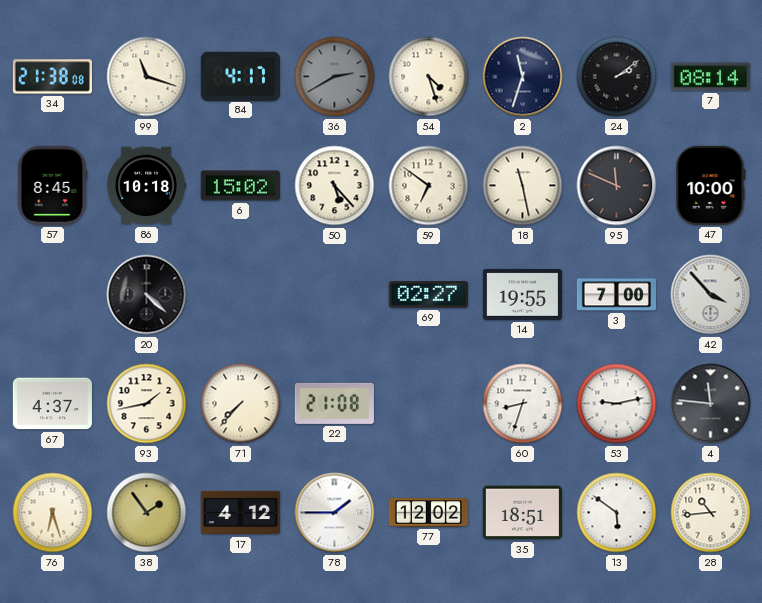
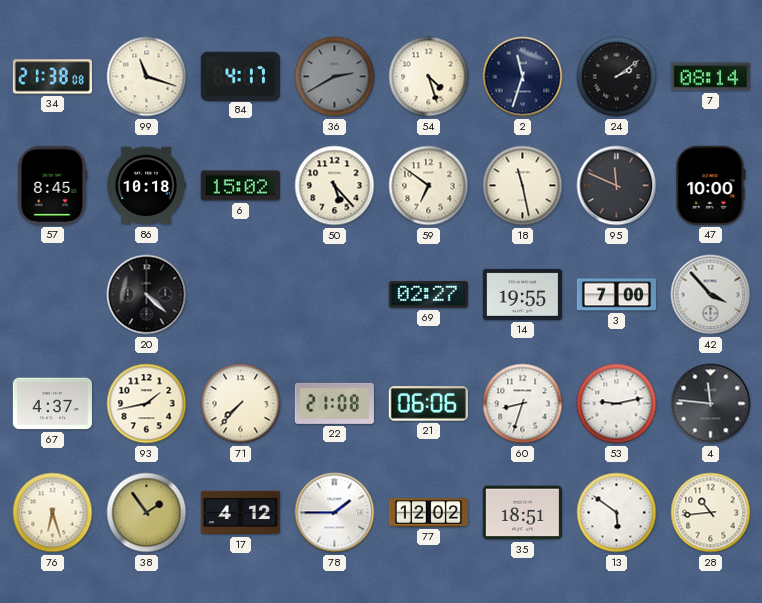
21: none -> 06:06 (428, 404)
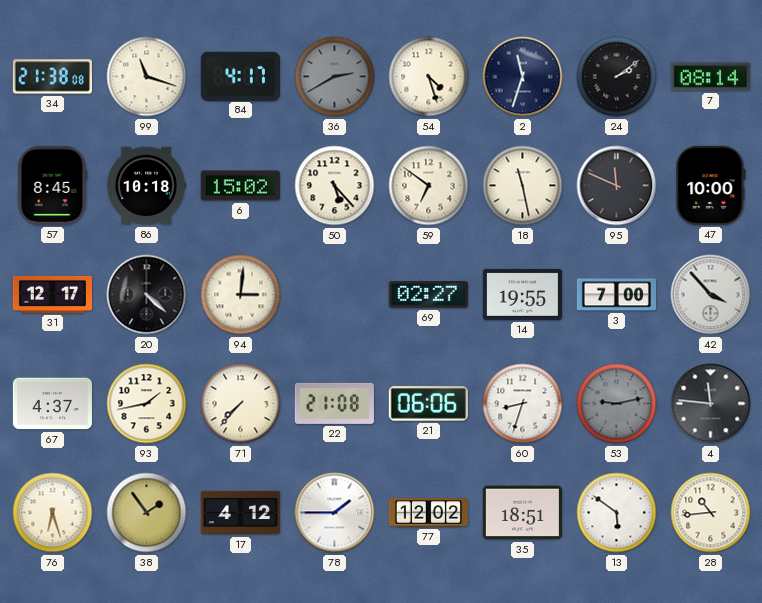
31: none -> 12:17 (52, 294)
94: none -> 3:01 (241, 295)
53 dial: white -> grey (617, 404)
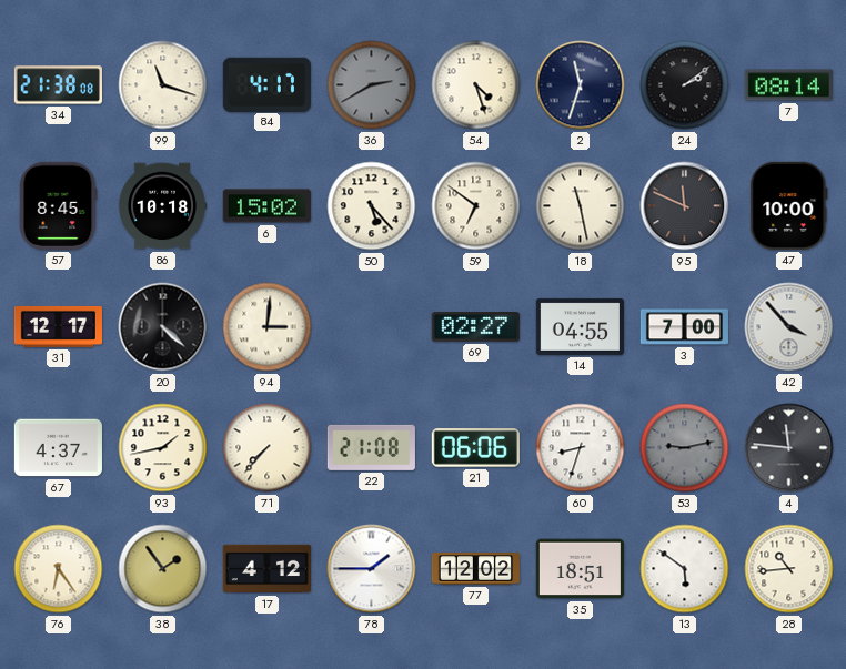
14: 19:55 -> 04:55 (580, 326)
76: 6:27 -> 6:24 (59, 569)
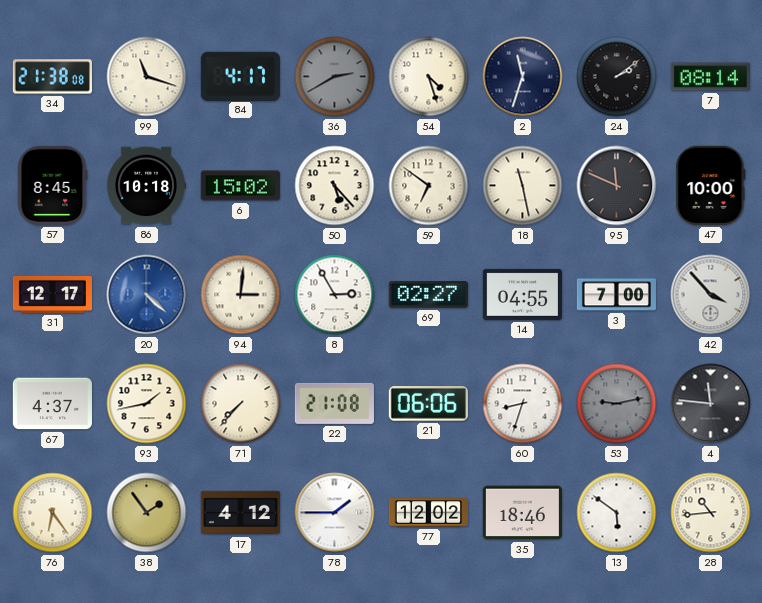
20 dial: black -> blue (147, 295)
8: none -> 2:55 (335, 295)
35: 18:51 -> 18:46 (522, 513)
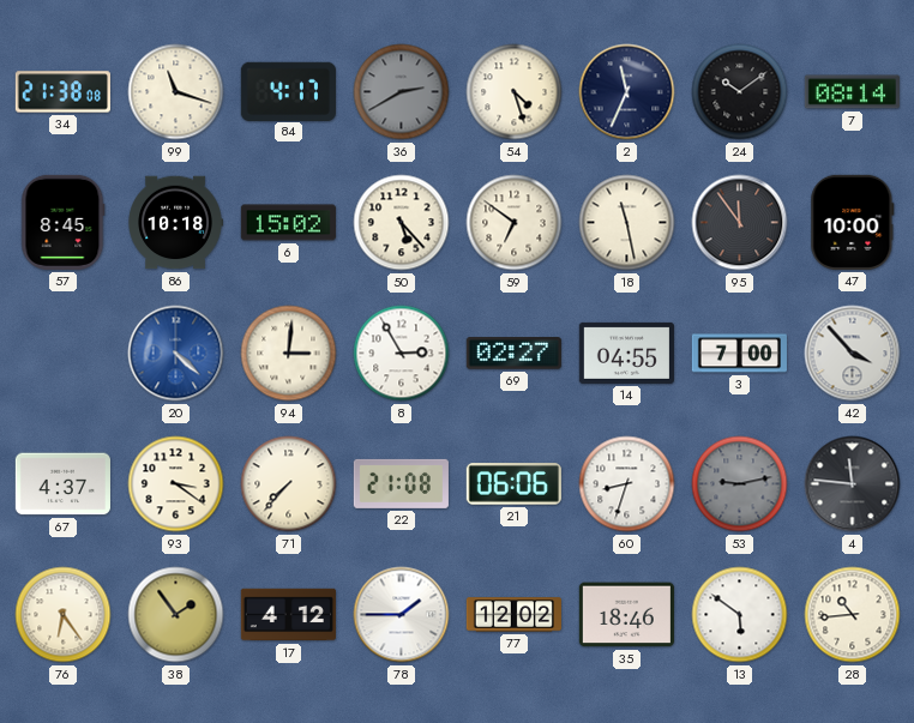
2: 11:33 -> 11:34 (627, 92)
24: 2:09 -> 10:09 (740, 92)
95: 11:49 -> 11:54 (740, 223)
31: 12:17 -> none (52, 294)
93: 1:43 -> 3:21 (176, 484)
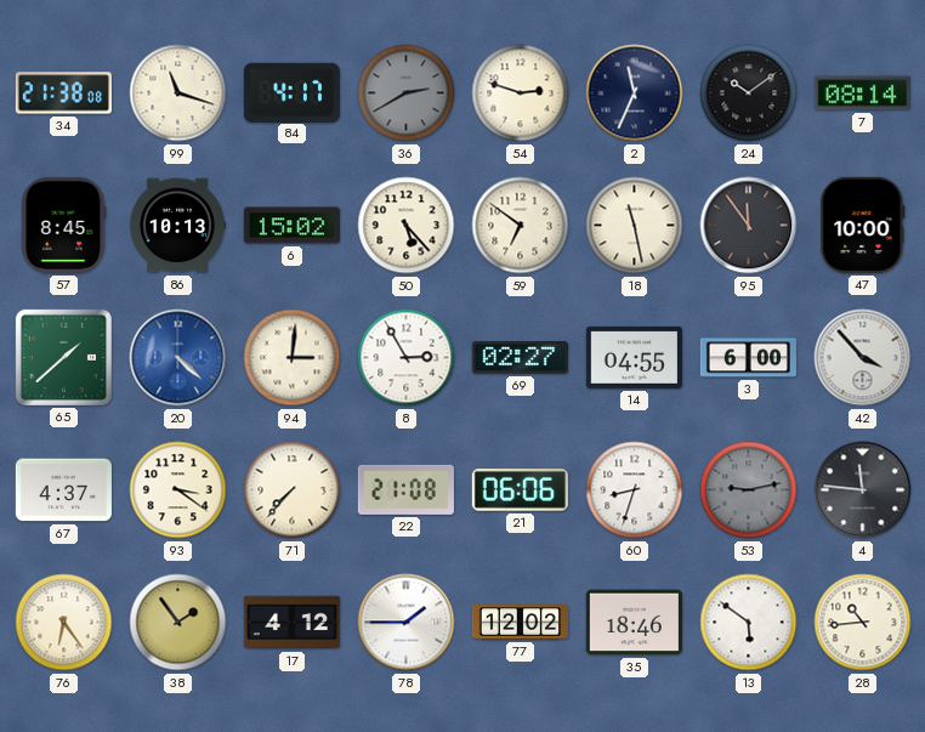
54: 4:27 -> 2:48 (521, 93)
86: 10:18 -> 10:13 (177, 226)
65: none -> 1:38 (63, 357)
3: 7:00 -> 6:00 (748, 358)
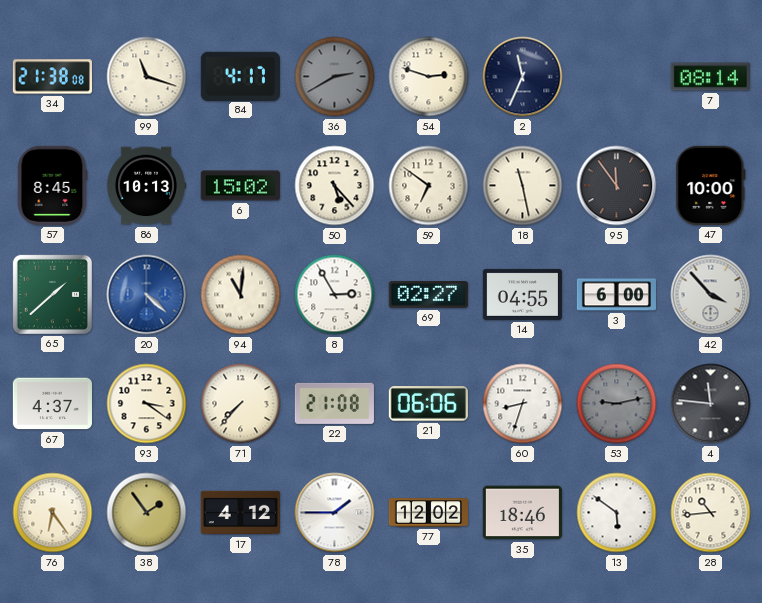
24: 10:09 -> none (749, 93)
94: 3:01 -> 11:01 (241, 295)
